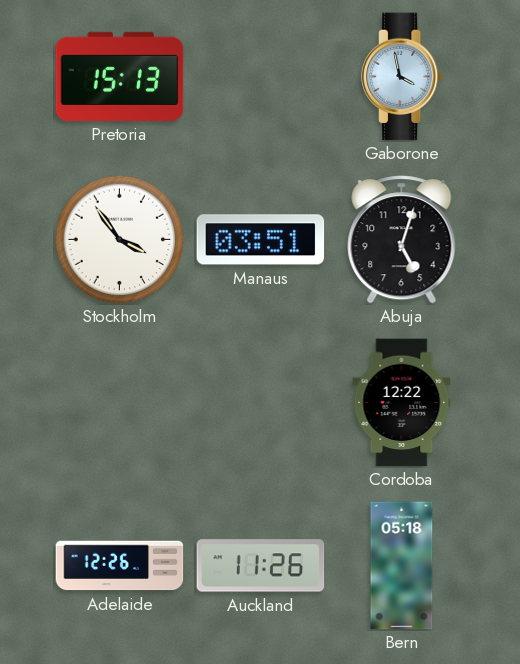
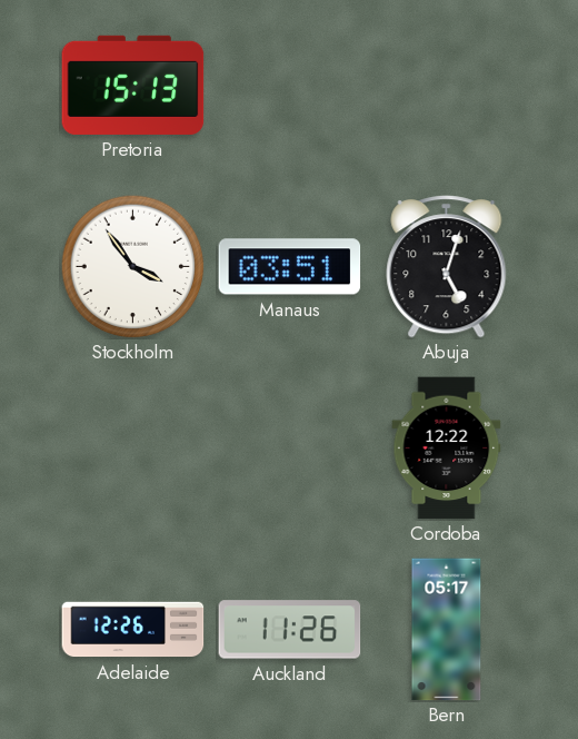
Gaborone: 3:58 -> none (403, 77)
Bern: 05:18 -> 05:17 (447, 630)
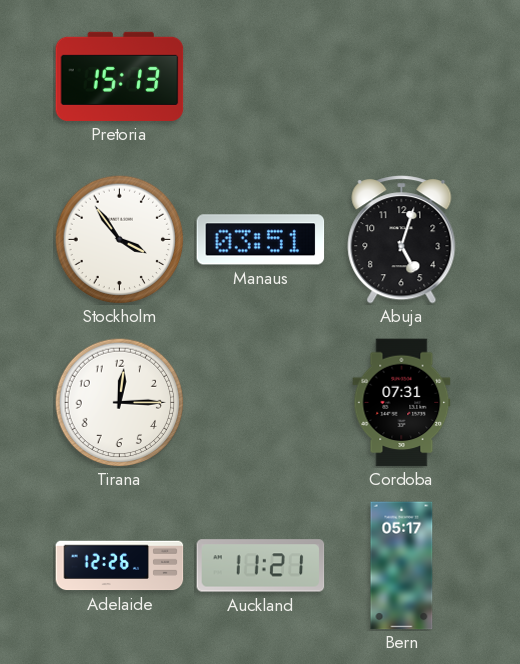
Tirana: none -> 12:15 (119, 402)
Cordoba: 12:22 -> 07:31 (402, 403)
Auckland: 11:26 -> 11:21 (261, 566)
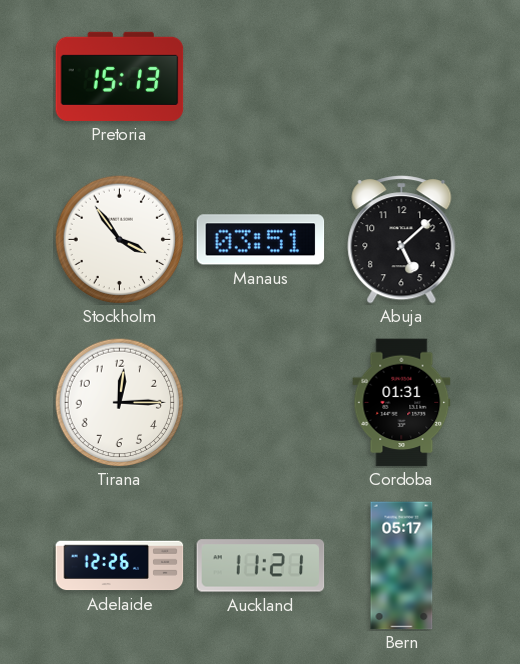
Abuja: 5:03 -> 5:08 (402, 240)
Cordoba: 07:31 -> 01:31 (402, 403)
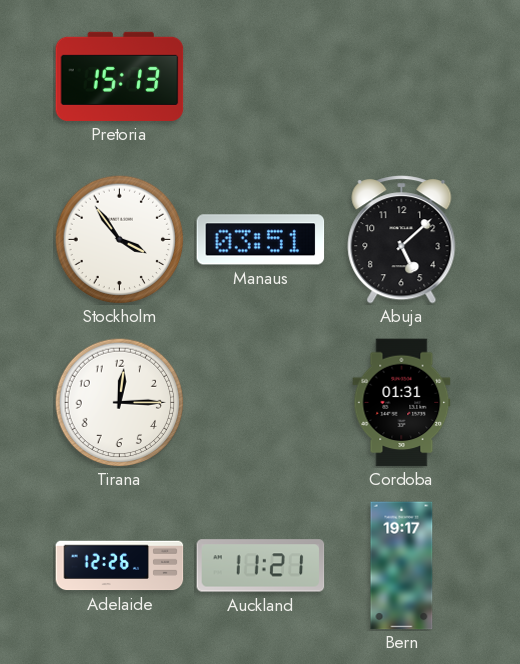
Bern: 05:17 -> 19:17 (402, 566)
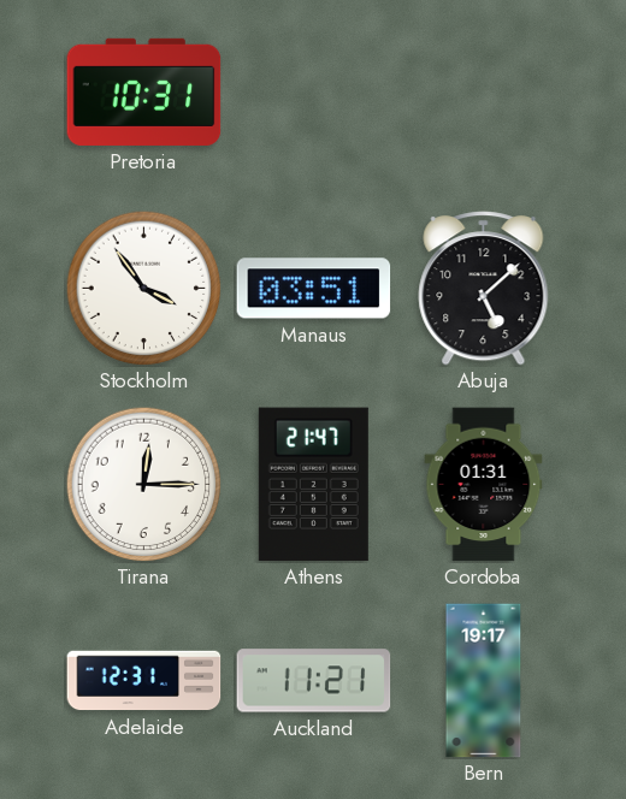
Pretoria: 15:13 -> 10:31 (144, 91)
Athens: none -> 21:47 (313, 485)
Adelaide: 12:26 -> 12:31 (144, 681)
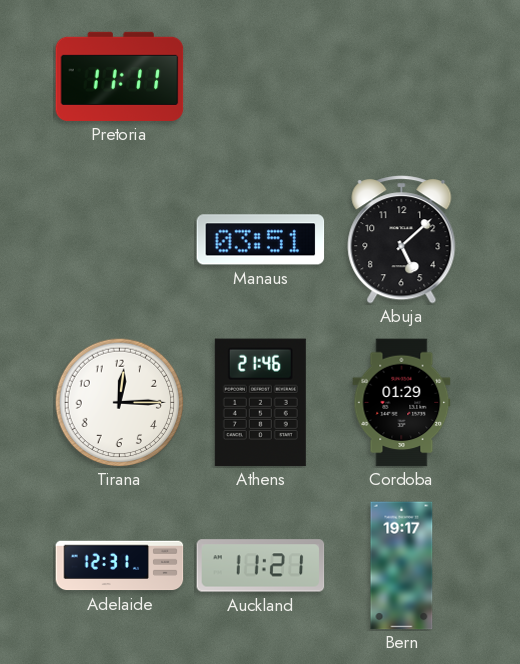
Pretoria: 10:31 -> 11:11 (120, 76)
Stockholm: 3:54 -> none (143, 288)
Athens: 21:47 -> 21:46 (260, 403)
Cordoba: 01:31 -> 01:29 (402, 403)
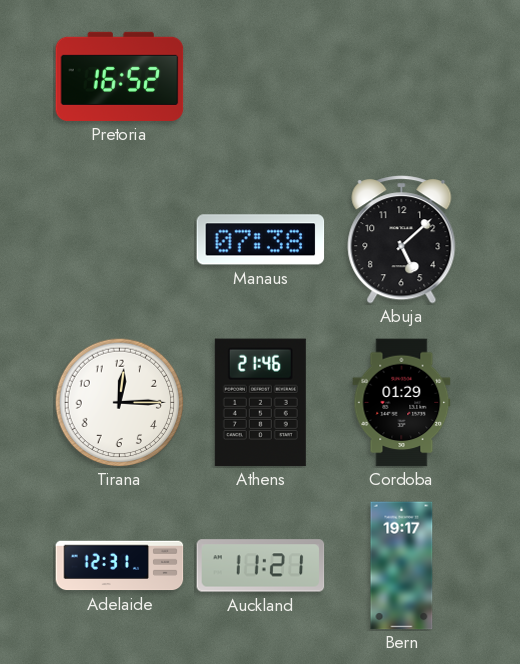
Pretoria: 11:11 -> 16:52 (120, 76)
Manaus: 03:51 -> 07:38 (261, 240)
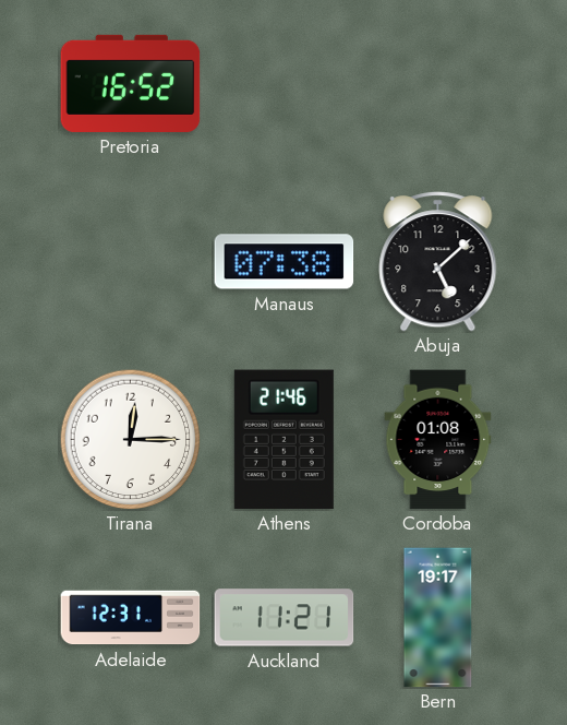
Cordoba: 01:29 -> 01:08 (438, 440)
